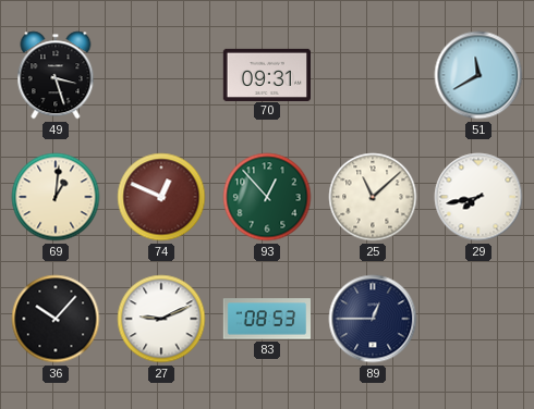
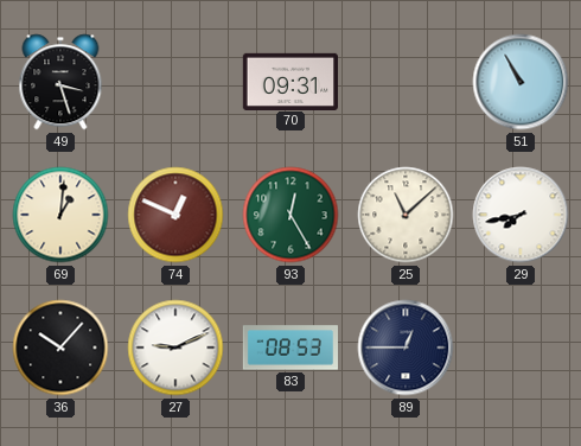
51: 11:40 -> 10:55 (521, 82)
93: 12:53 -> 12:25 (290, 215)
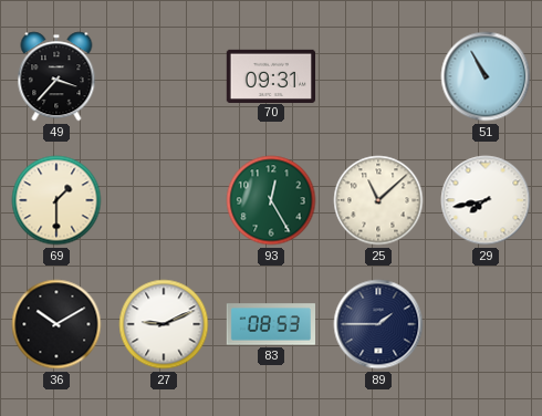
49: 3:27 -> 3:37 (56, 76)
69: 1:01 -> 1:30 (56, 200)
74: 12:49 -> none (175, 215)
36: 10:07 -> 10:10 (56, 324)
89: 12:45 -> 1:45 (378, 324)
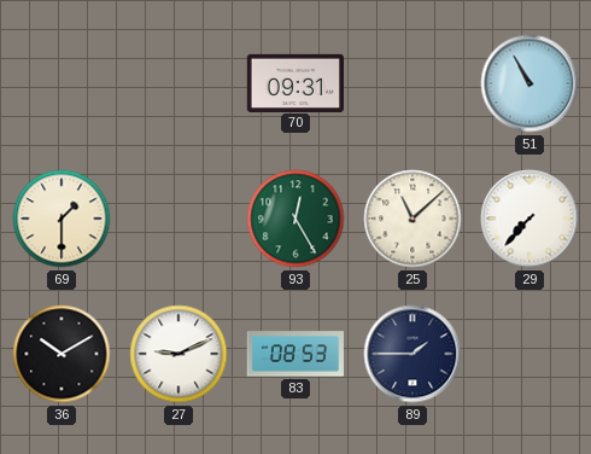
49: 3:37 -> none (56, 76)
29: 7:43 -> 7:37 (529, 219)
